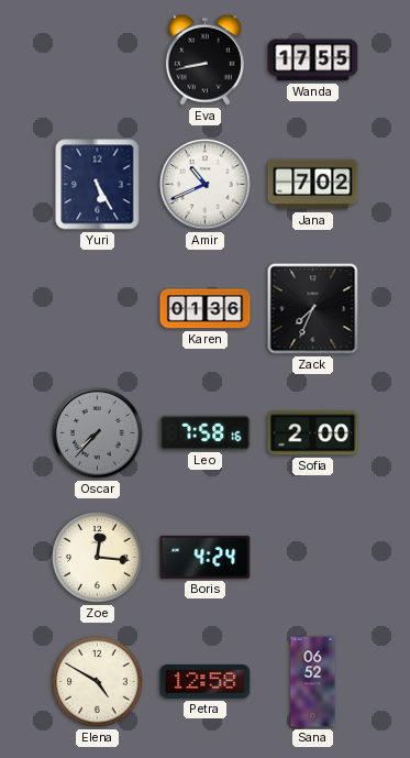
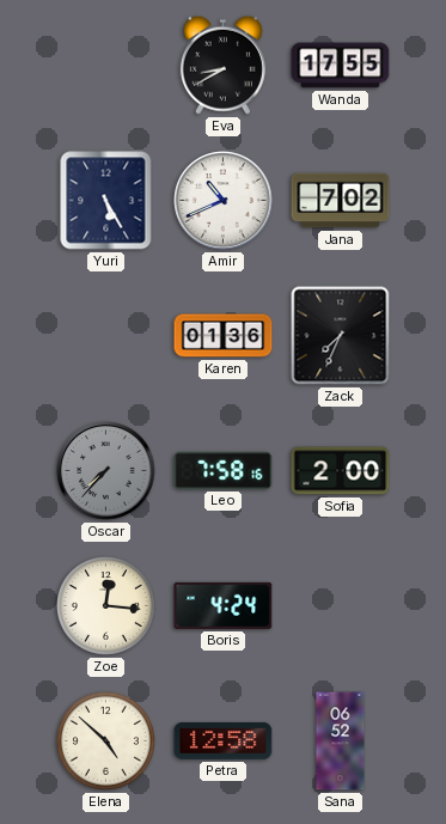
Eva: 8:43 -> 8:40 (222, 65)
Elena: 4:50 -> 4:52 (106, 741)
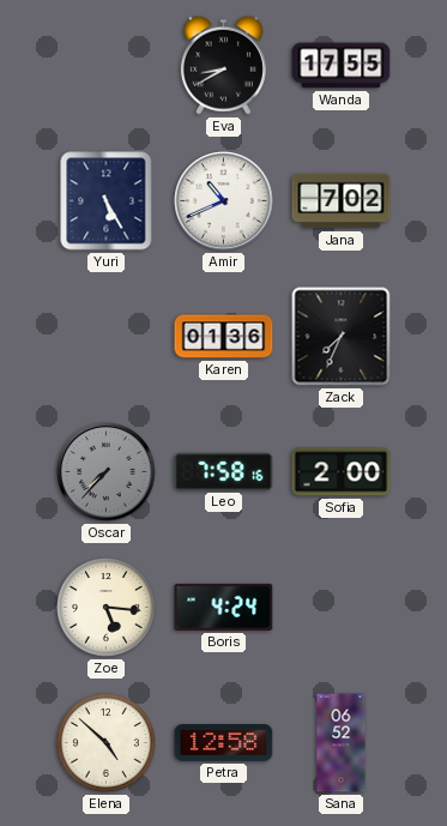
Zoe: 12:16 -> 5:16 (107, 608)
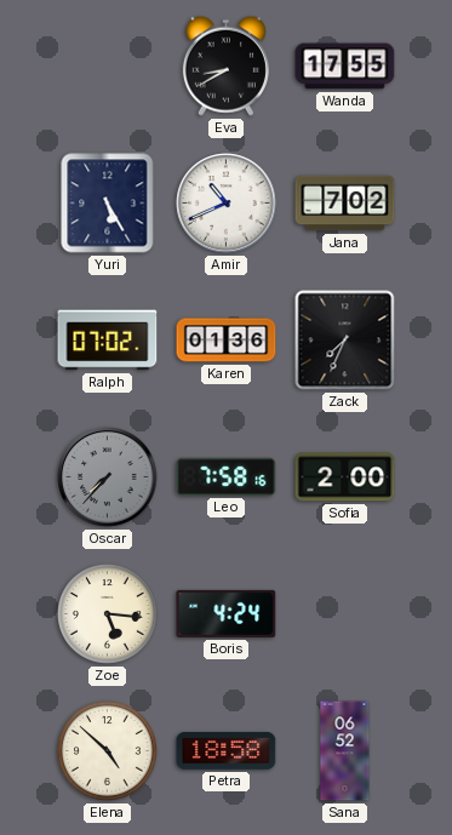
Ralph: none -> 07:02 (108, 341)
Petra: 12:58 -> 18:58 (227, 750)
